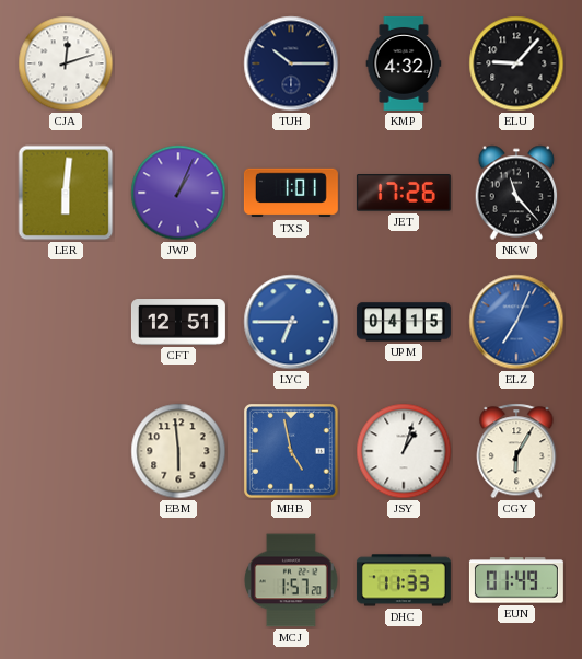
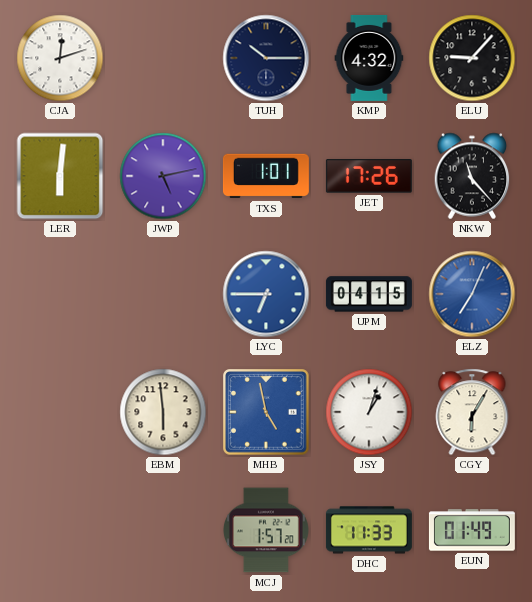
JWP: 1:04 -> 5:13 (163, 176)
CFT: 12:51 -> none (178, 323)
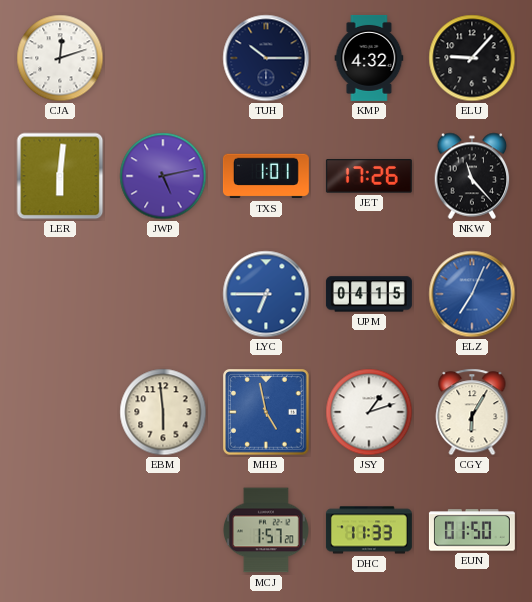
JSY: 1:03 -> 1:12 (369, 412)
EUN: 01:49 -> 01:50 (472, 530)
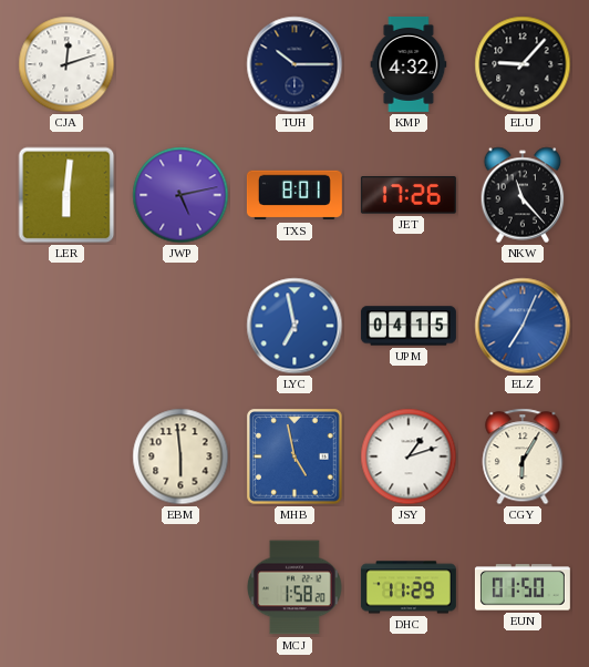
TXS: 1:01 -> 8:01 (294, 195)
LYC: 6:45 -> 6:58 (294, 326)
MCJ: 1:57 -> 1:58 (294, 587)
DHC: 11:33 -> 11:29 (409, 587)
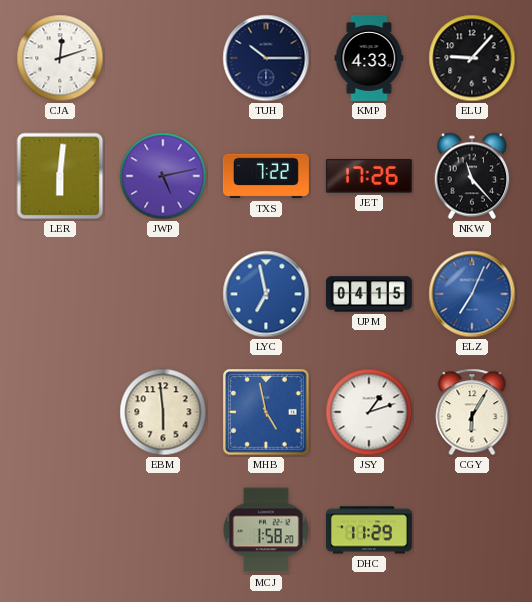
KMP: 4:32 -> 4:33 (369, 58)
TXS: 8:01 -> 7:22 (266, 176)
EUN: 01:50 -> none (523, 587)
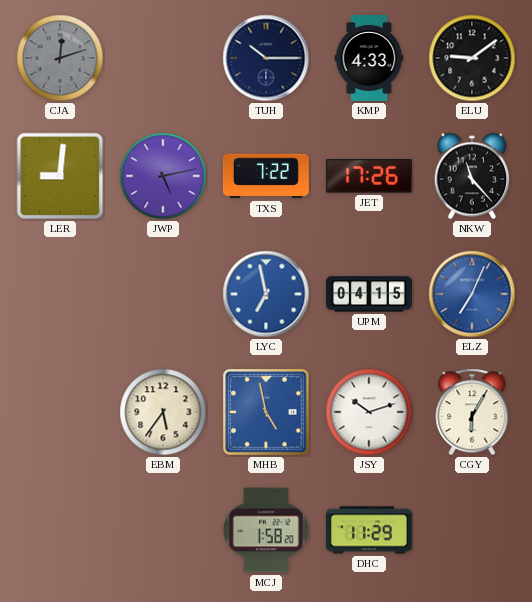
CJA dial: white -> grey (60, 58)
ELU: 9:07 -> 9:09 (472, 58)
LER: 6:01 -> 9:01 (60, 176)
EBM: 5:59 -> 5:36 (163, 412)
JSY: 1:12 -> 10:12 (369, 412)
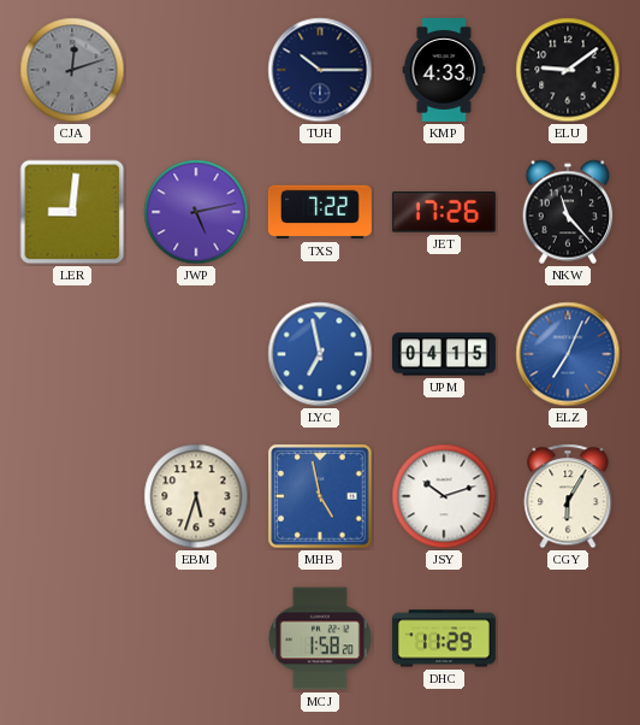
EBM: 5:36 -> 5:33 (196, 496)
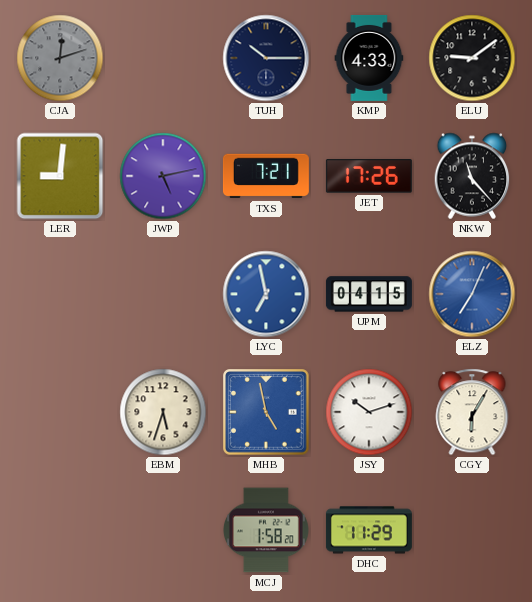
TXS: 7:22 -> 7:21 (266, 176)
